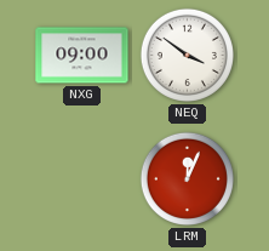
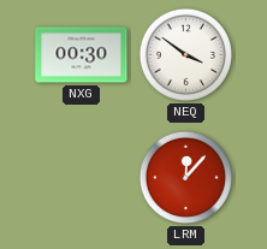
NXG: 09:00 -> 00:30 (82, 55)
LRM: 12:04 -> 12:07 (185, 177)
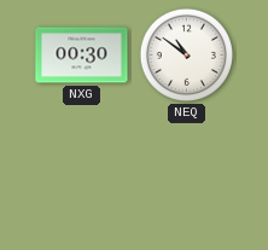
NEQ: 3:51 -> 10:51 (186, 54)
LRM: 12:07 -> none (185, 177)
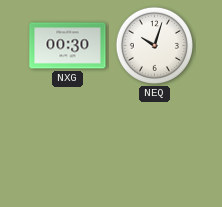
NEQ: 10:51 -> 10:03 (154, 45)
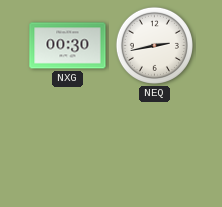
NEQ: 10:03 -> 2:43 (154, 45)
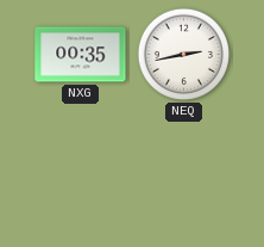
NXG: 00:30 -> 00:35 (81, 55)
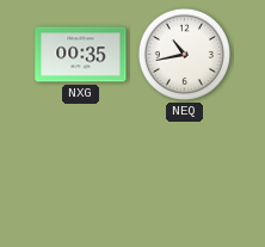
NEQ: 2:43 -> 10:43 (184, 54)
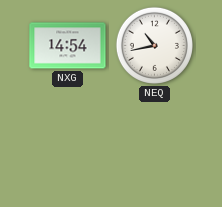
NXG: 00:35 -> 14:54 (68, 46)
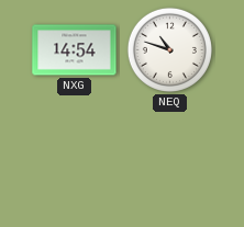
NEQ: 10:43 -> 10:48 (169, 49)
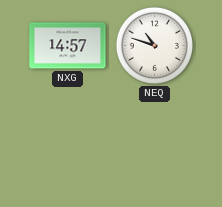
NXG: 14:54 -> 14:57 (68, 46)
